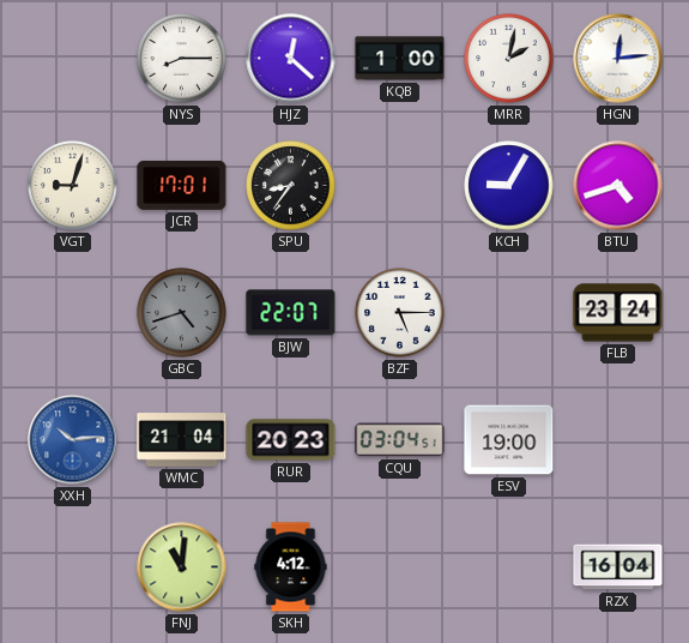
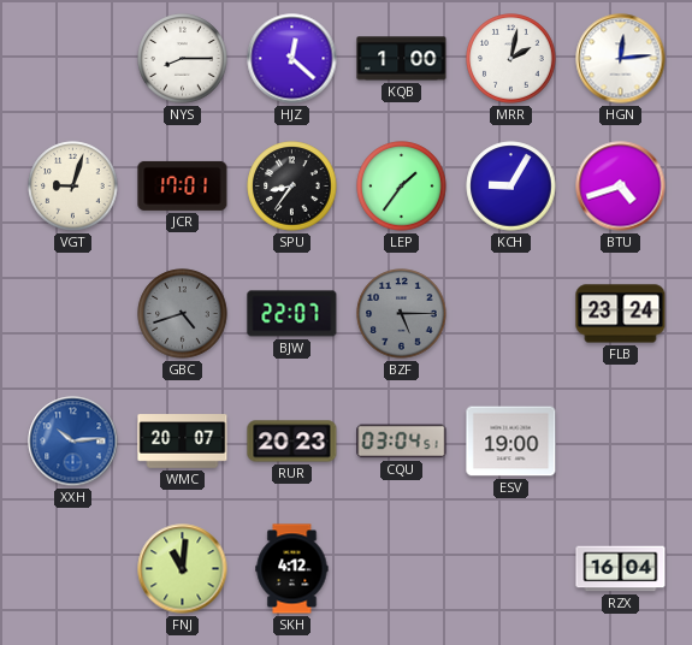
LEP: none -> 1:36 (402, 187)
BZF dial: white -> grey (402, 314)
WMC: 21:04 -> 20:07 (183, 442)
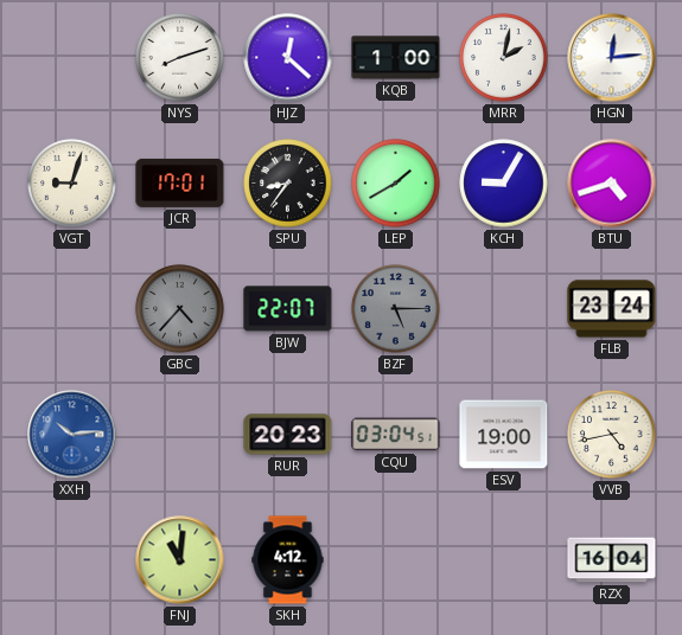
NYS: 8:15 -> 8:12 (180, 58)
LEP: 1:36 -> 1:40 (396, 184)
GBC: 4:42 -> 4:37 (180, 309)
WMC: 20:07 -> none (183, 442)
VVB: none -> 4:43 (612, 435)
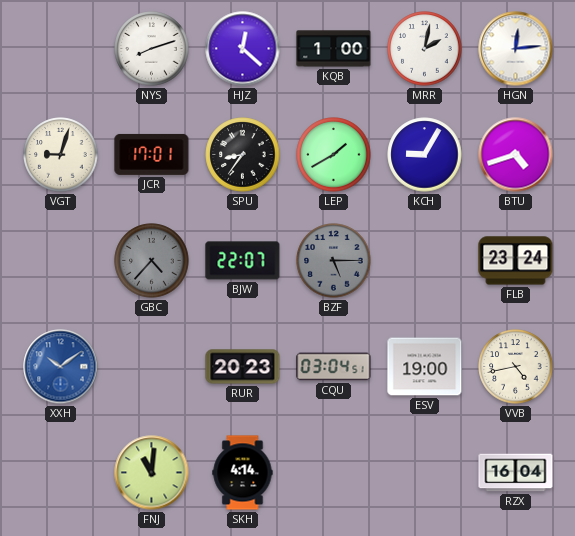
XXH: 10:14 -> 10:09 (61, 367)
SKH: 4:12 -> 4:14 (243, 473)
